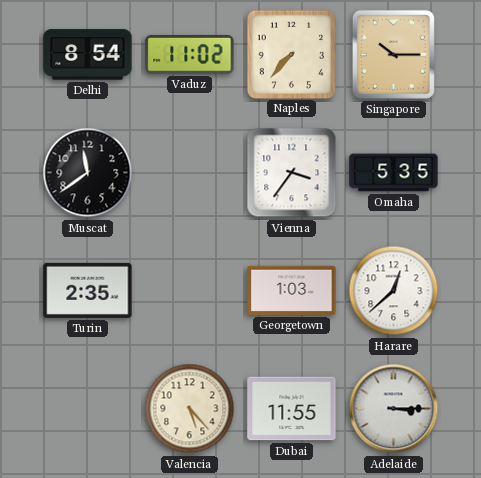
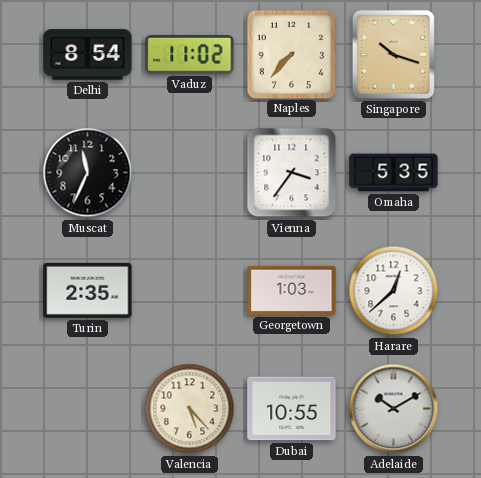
Singapore: 10:15 -> 10:18 (393, 54)
Muscat: 11:39 -> 11:34 (88, 173)
Dubai: 11:55 -> 10:55 (292, 409)
Adelaide: 3:15 -> 10:10 (394, 409)
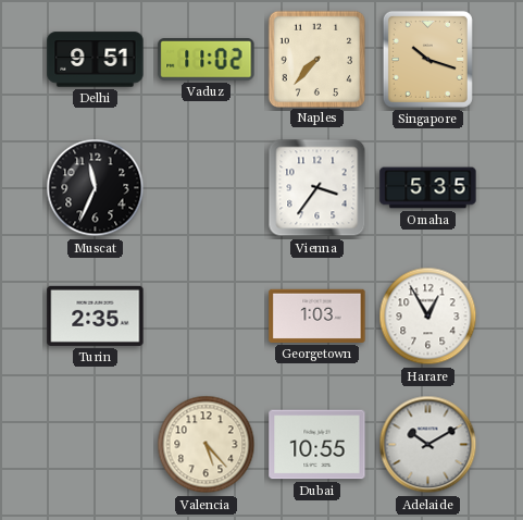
Delhi: 8:54 -> 9:51 (96, 60)
Harare: 12:38 -> 12:55 (428, 317)
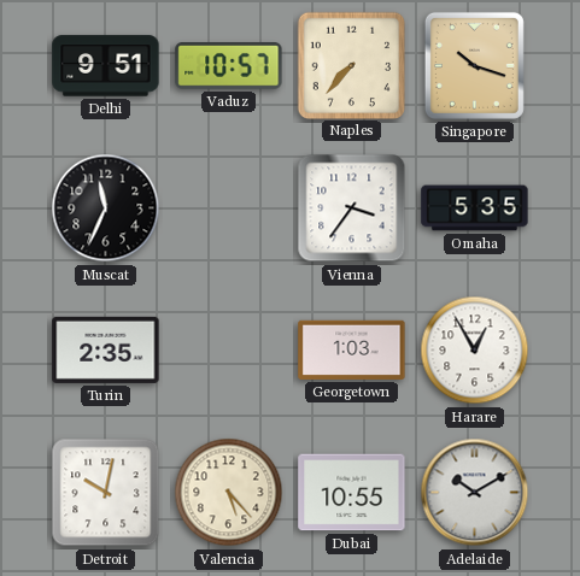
Vaduz: 11:02 -> 10:57 (229, 66)
Detroit: none -> 10:02 (106, 493)
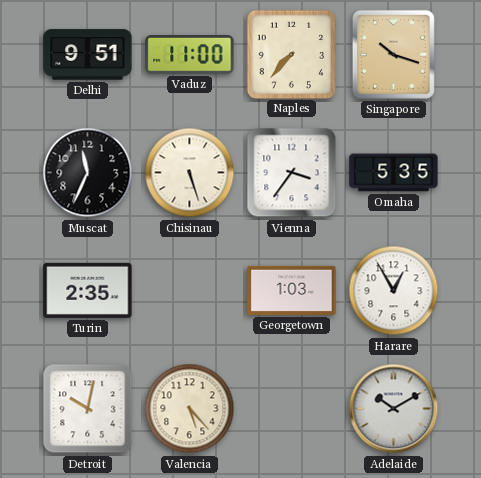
Vaduz: 10:57 -> 11:00 (190, 55)
Chisinau: none -> 5:27 (190, 173)
Dubai: 10:55 -> none (352, 493)
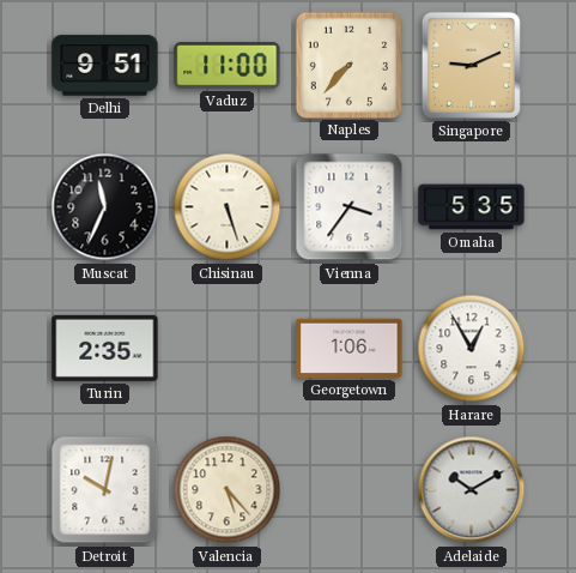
Singapore: 10:18 -> 9:11 (471, 65)
Georgetown: 1:03 -> 1:06 (350, 348)
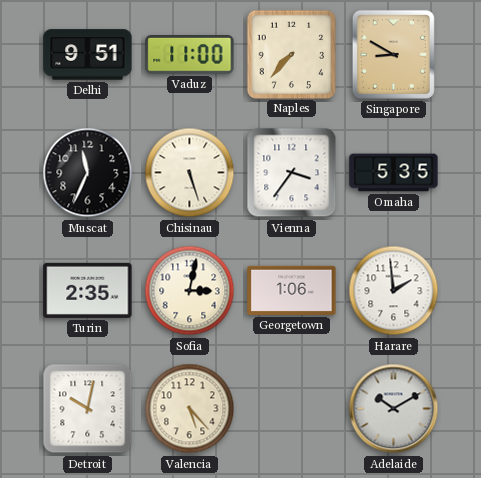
Singapore: 9:11 -> 8:50 (393, 54)
Sofia: none -> 3:02 (190, 291)
Harare: 12:55 -> 1:59 (394, 291)
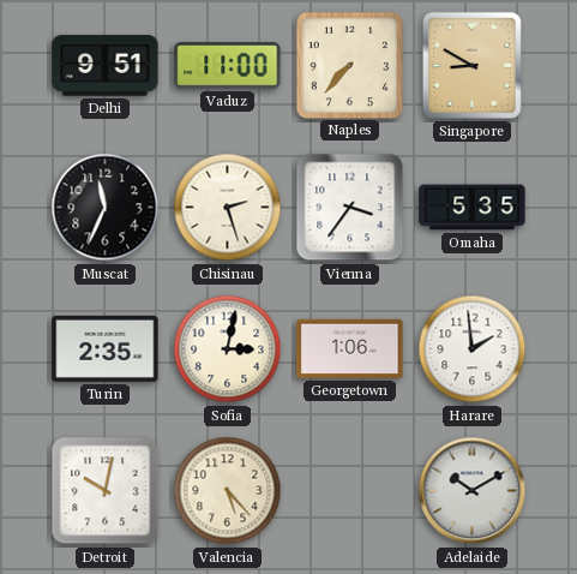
Chisinau: 5:27 -> 2:27 (228, 208)
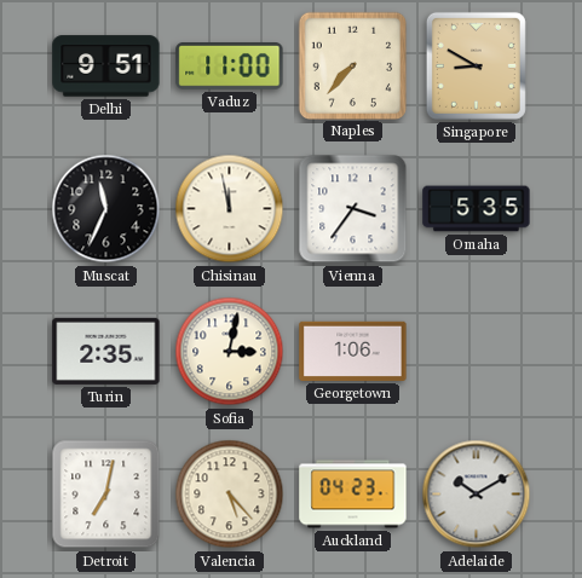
Chisinau: 2:27 -> 11:58 (230, 209)
Harare: 1:59 -> none (473, 349)
Detroit: 10:02 -> 7:02 (106, 495)
Auckland: none -> 04:23 (353, 495)
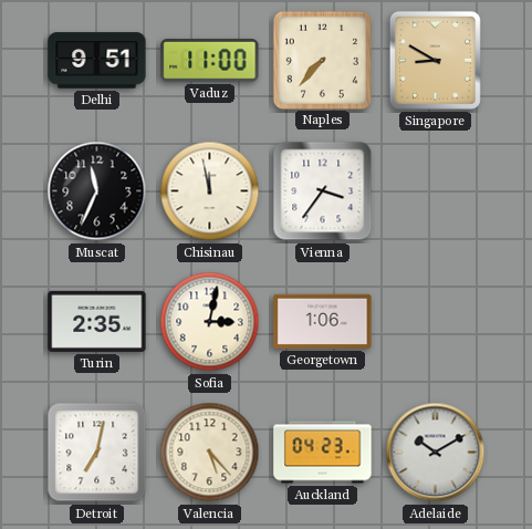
Omaha: 5:35 -> none (477, 209)
